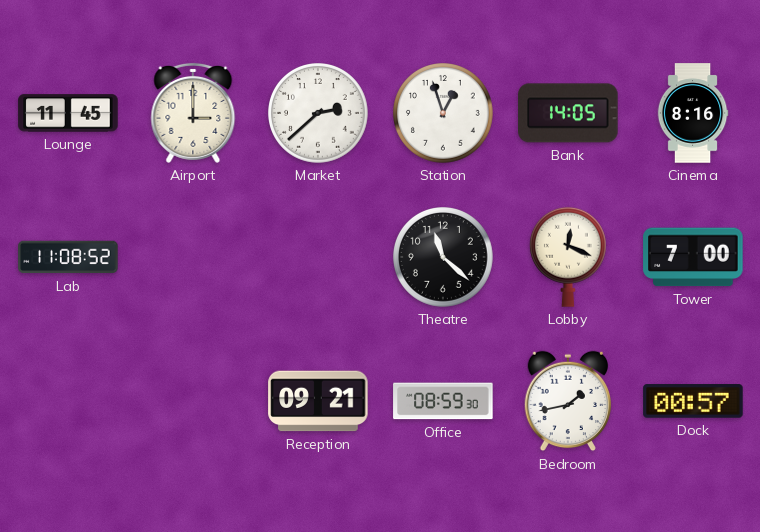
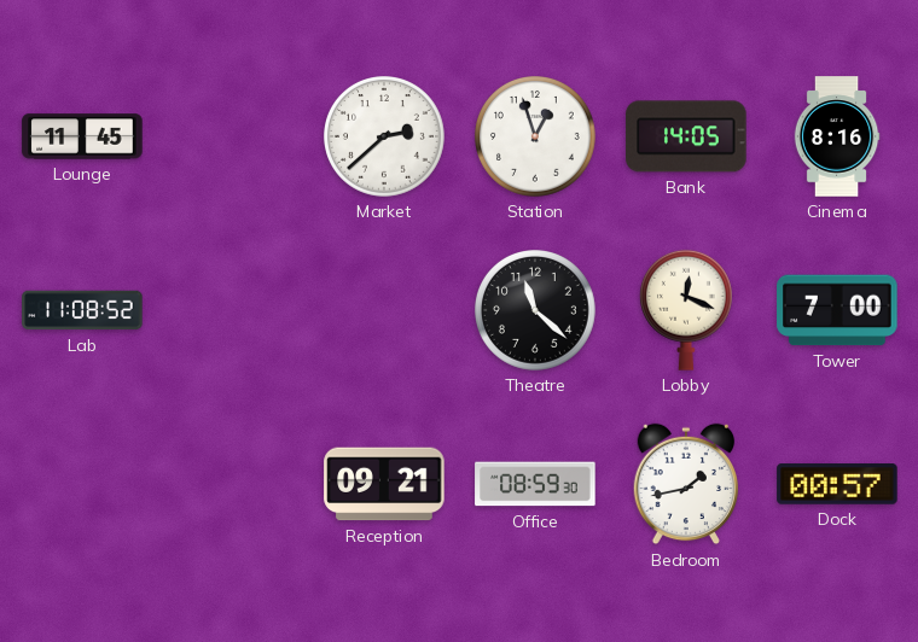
Airport: 3:00 -> none (193, 113)
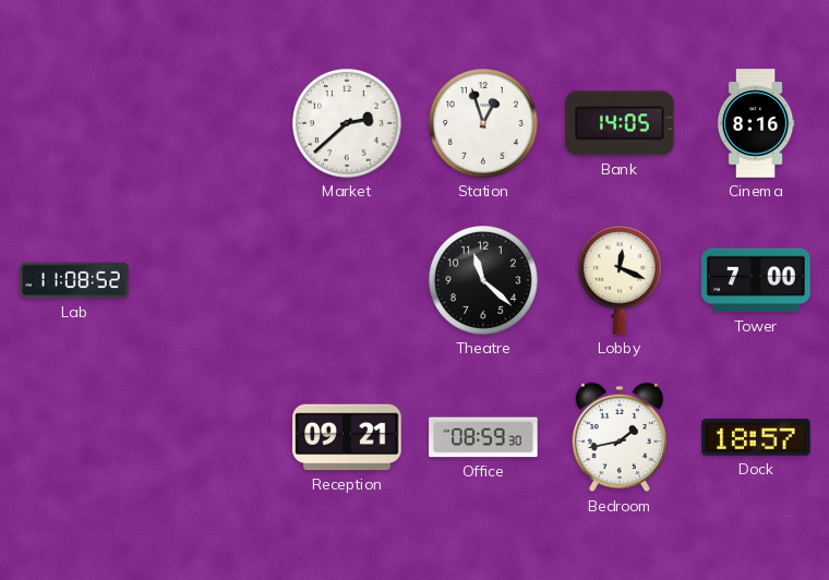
Lounge: 11:45 -> none (82, 136)
Dock: 00:57 -> 18:57 (756, 437)
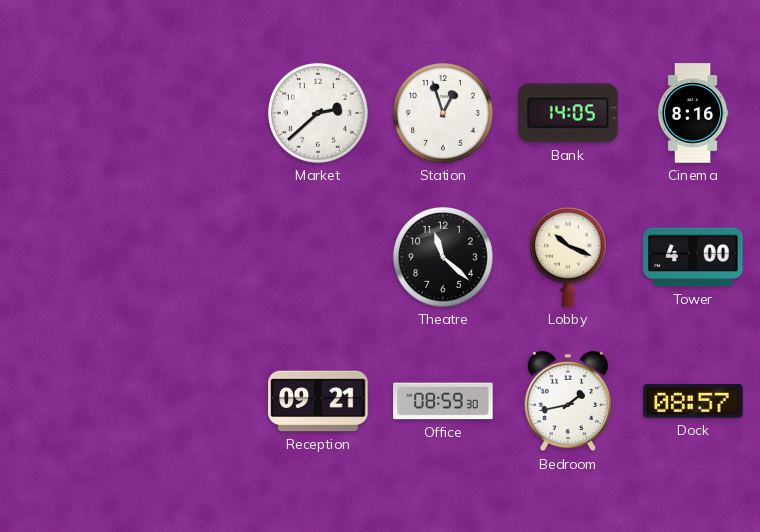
Lab: 11:08 -> none (74, 280)
Lobby: 12:19 -> 10:19 (568, 257)
Tower: 7:00 -> 4:00 (693, 257)
Dock: 18:57 -> 08:57 (693, 401)
